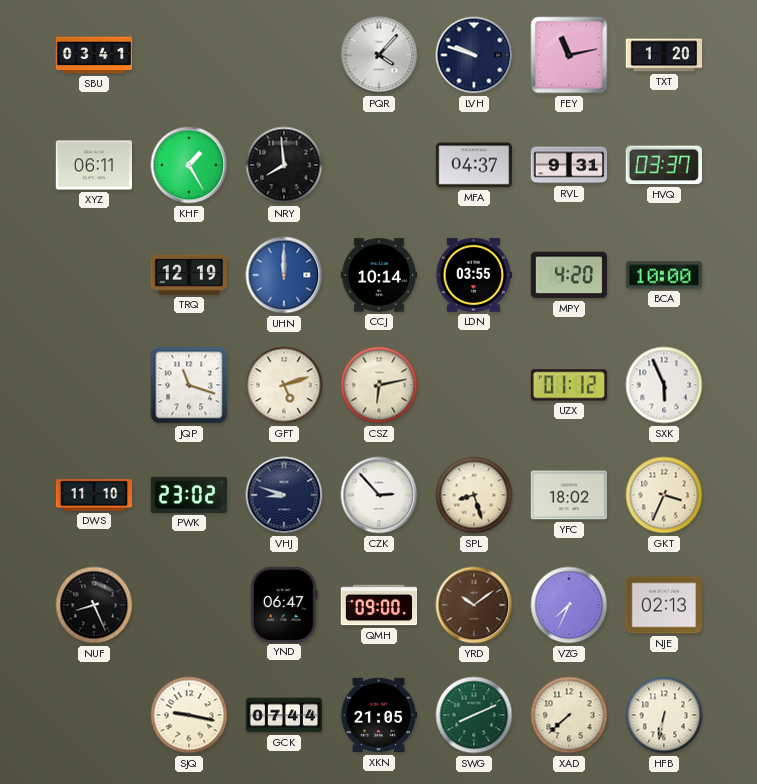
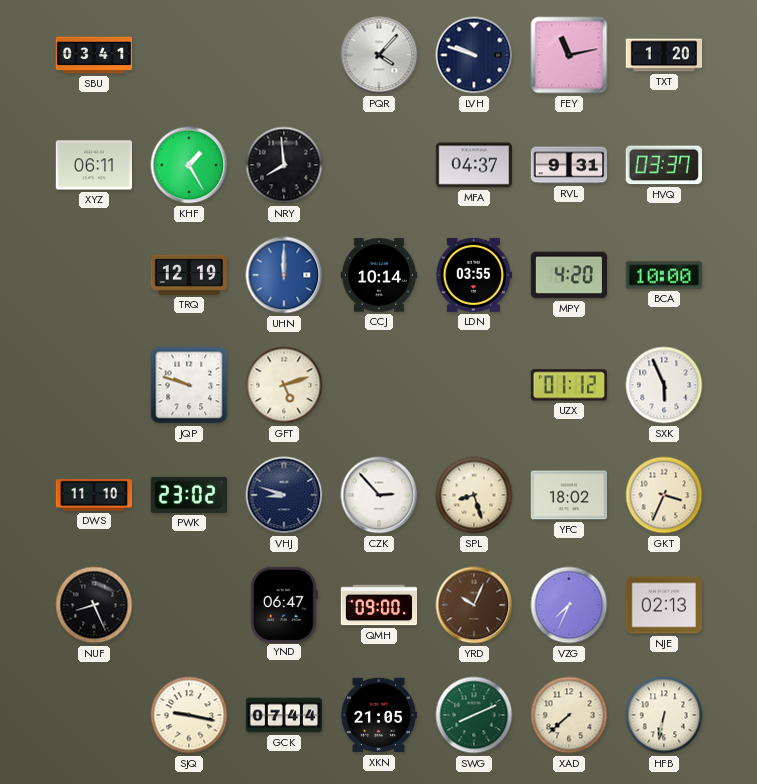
JQP: 11:18 -> 9:48 (189, 385)
CSZ: 6:13 -> none (379, 385)
YRD: 10:09 -> 10:04 (474, 605)
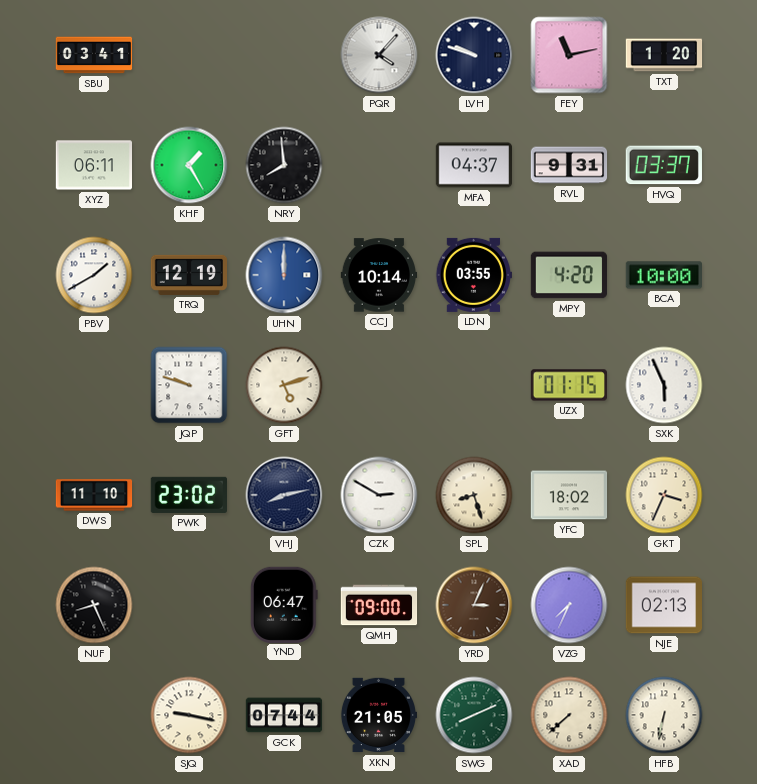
PBV: none -> 1:40 (94, 275)
UZX: 01:12 -> 01:15 (568, 385)
VHJ: 8:48 -> 8:13 (284, 495)
CZK: 2:53 -> 2:50 (379, 495)
YRD: 10:04 -> 3:04 (474, 605)
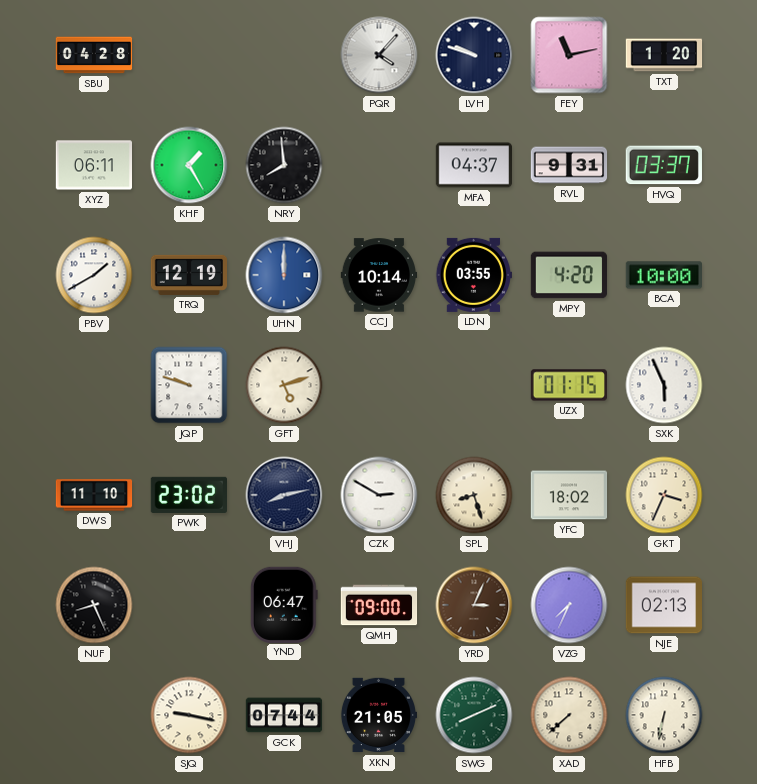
SBU: 03:41 -> 04:28 (94, 55)
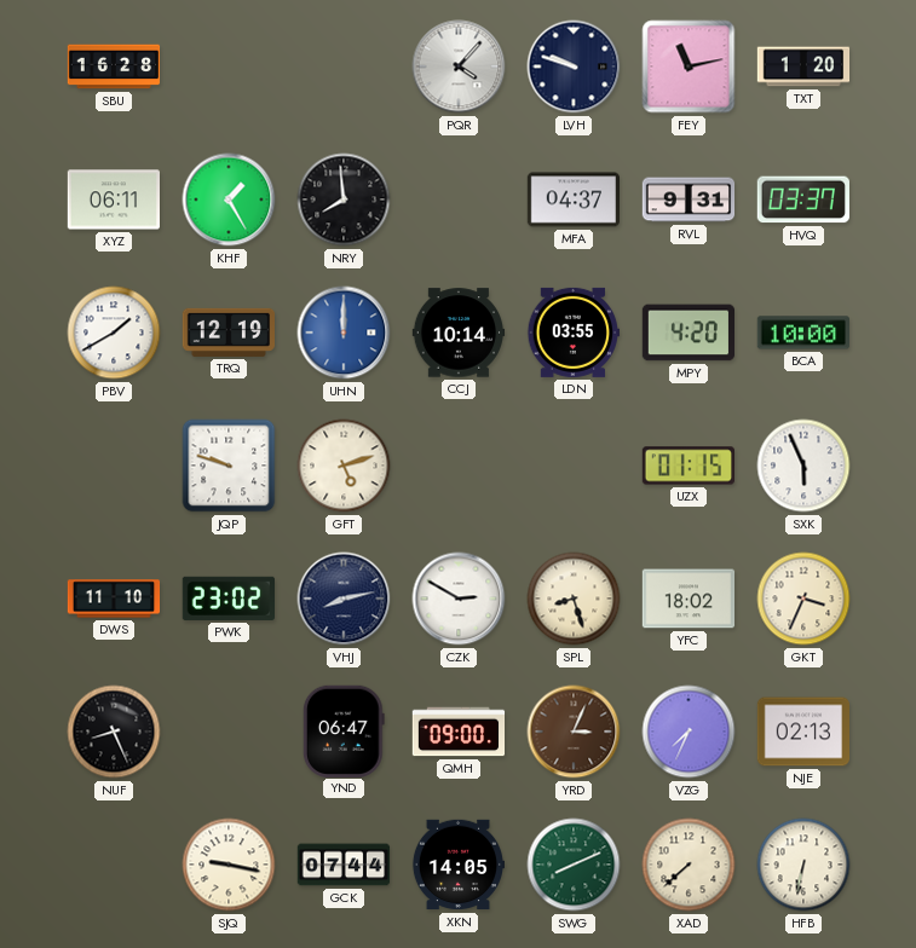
SBU: 04:28 -> 16:28 (114, 67)
XKN: 21:05 -> 14:05 (457, 865)
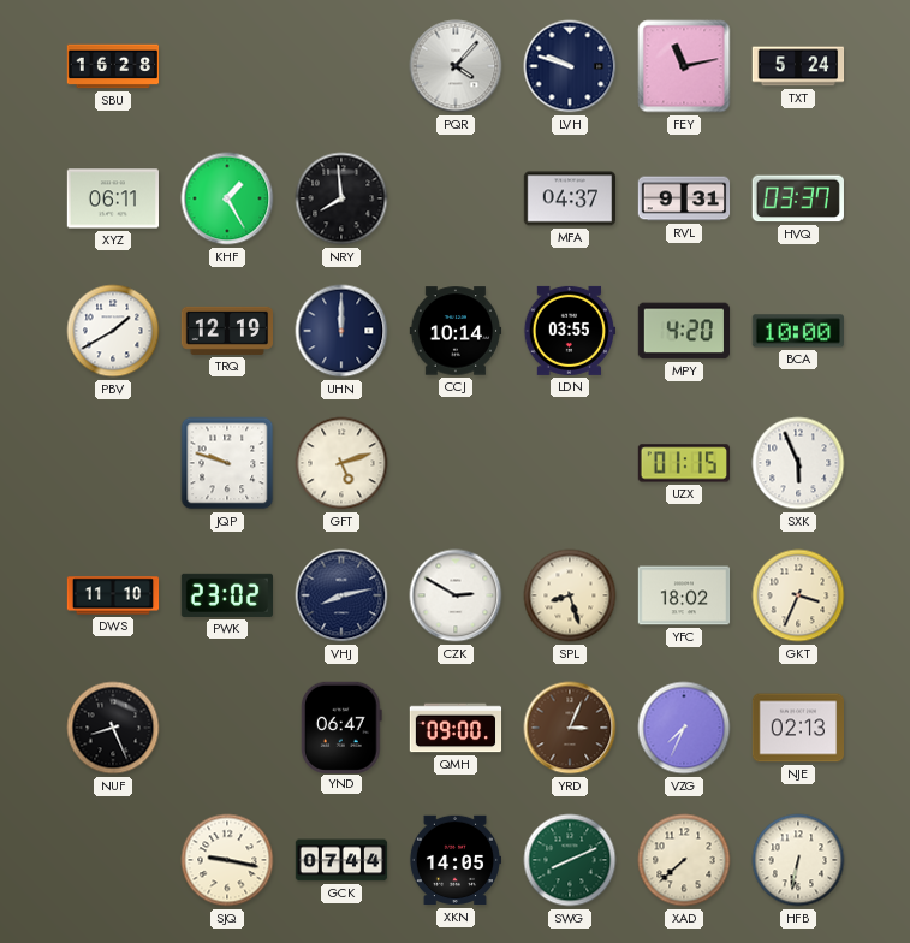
TXT: 1:20 -> 5:24 (798, 66)
UHN dial: blue -> navy (341, 331)
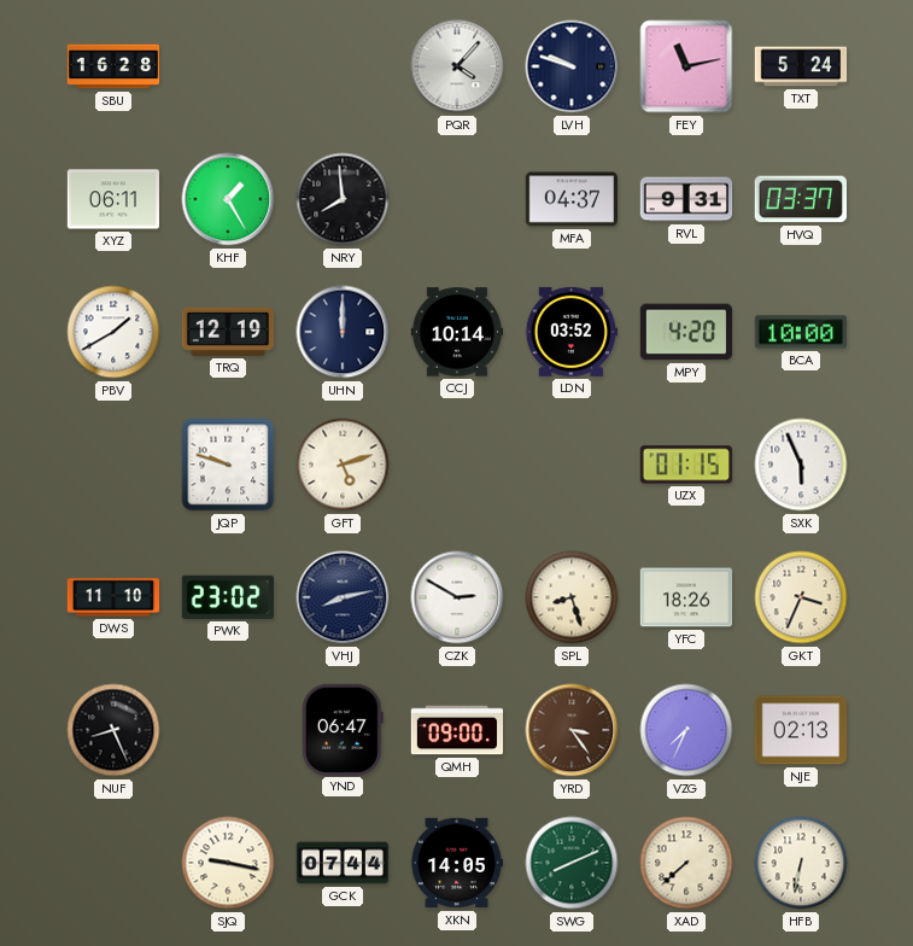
LDN: 03:55 -> 03:52 (570, 332)
YFC: 18:02 -> 18:26 (686, 597)
YRD: 3:04 -> 3:24 (572, 730)
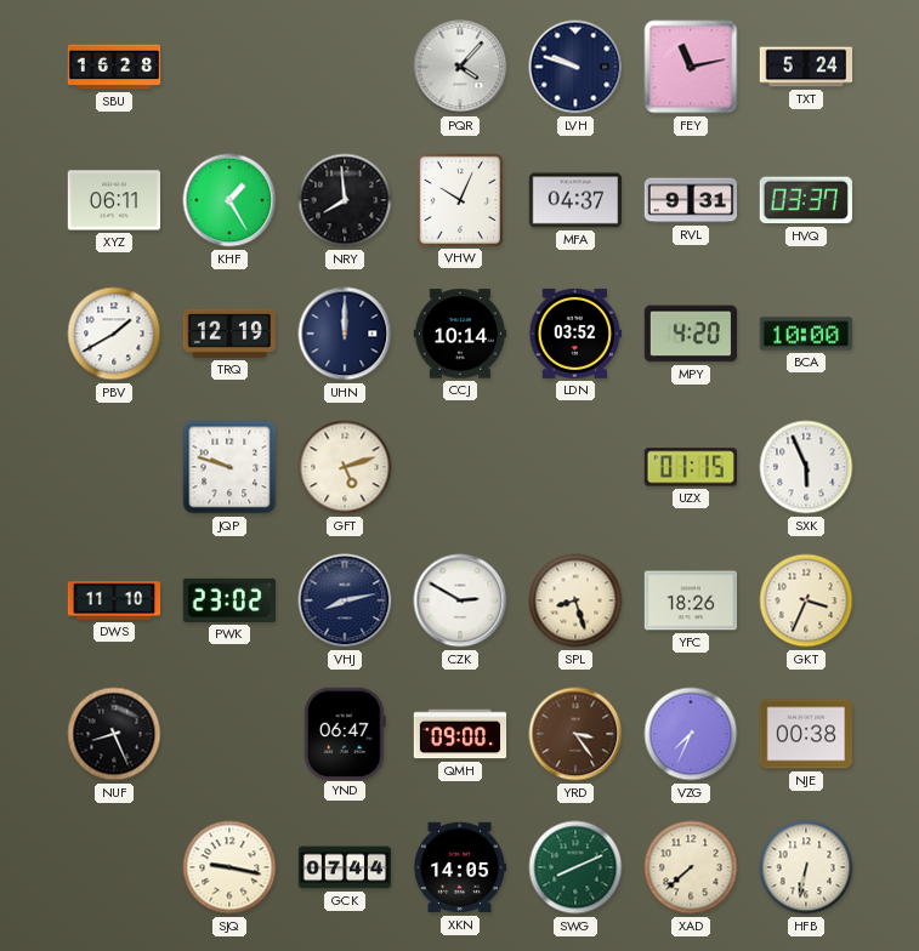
VHW: none -> 10:04 (459, 199)
NJE: 02:13 -> 00:38 (806, 734)
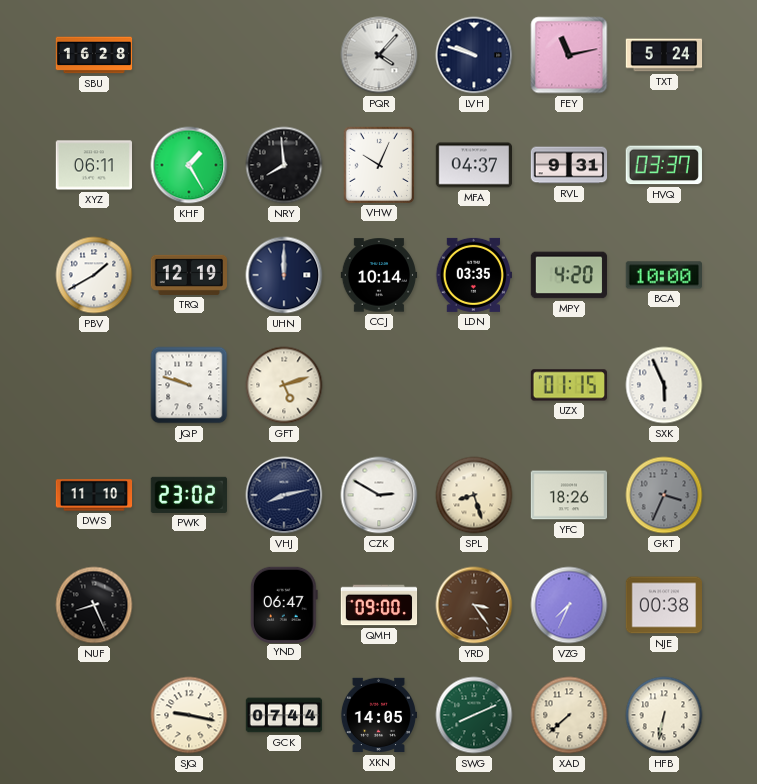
LDN: 03:52 -> 03:35 (473, 275)
GKT dial: cream -> grey (664, 495)
